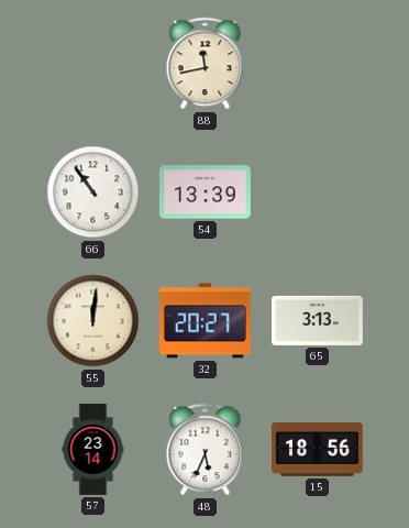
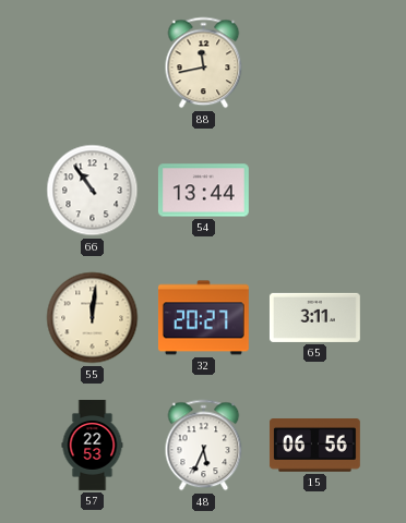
54: 13:39 -> 13:44 (203, 191)
65: 3:13 -> 3:11 (314, 317)
57: 23:14 -> 22:53 (93, 446)
15: 18:56 -> 06:56 (314, 446)
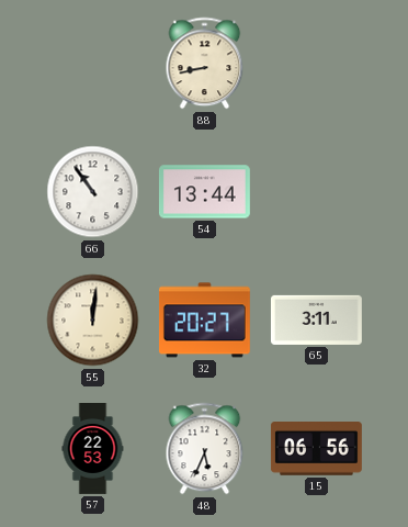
88: 11:43 -> 8:43 (205, 64)
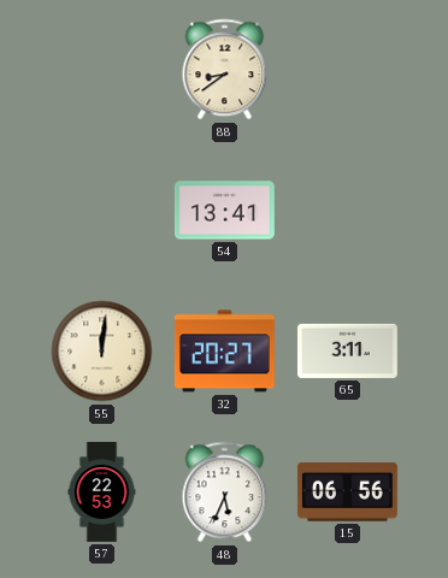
88: 8:43 -> 8:39 (225, 70)
66: 10:54 -> none (93, 192)
54: 13:44 -> 13:41 (224, 211)
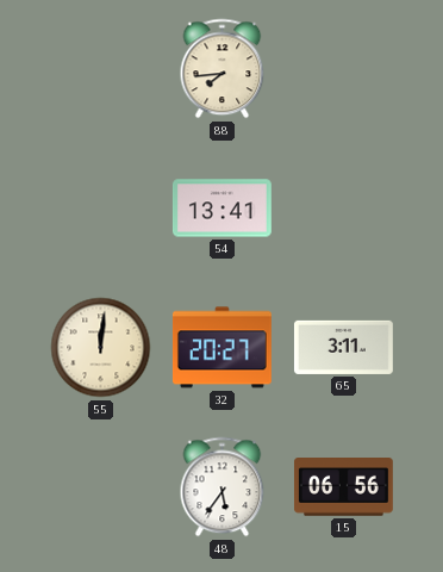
88: 8:39 -> 7:44 (223, 69)
57: 22:53 -> none (102, 493)
48: 5:34 -> 5:36 (223, 487)
